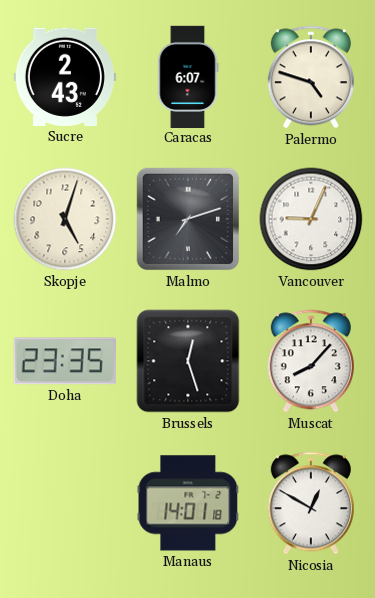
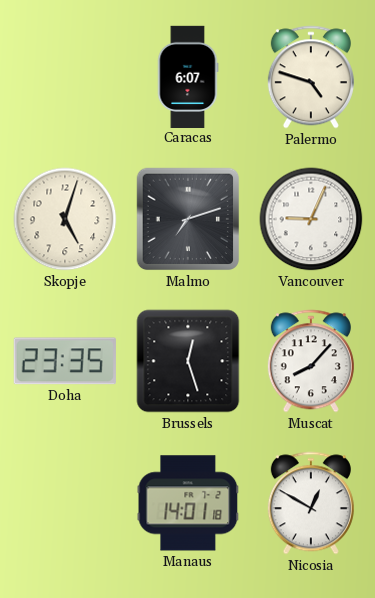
Sucre: 2:43 -> none (65, 77)
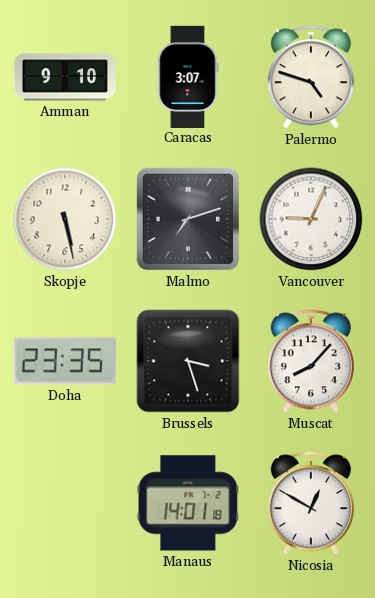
Amman: none -> 9:10 (64, 77)
Caracas: 6:07 -> 3:07 (188, 76)
Skopje: 5:03 -> 5:28 (65, 219)
Brussels: 12:27 -> 3:27 (188, 361)
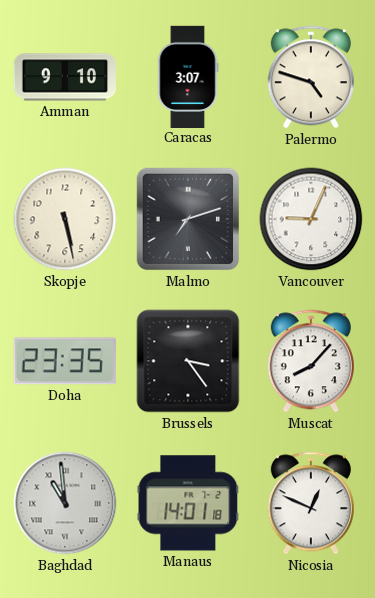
Brussels: 3:27 -> 3:24 (188, 361)
Baghdad: none -> 10:59 (65, 503)
Nicosia: 12:50 -> 12:49 (311, 503)
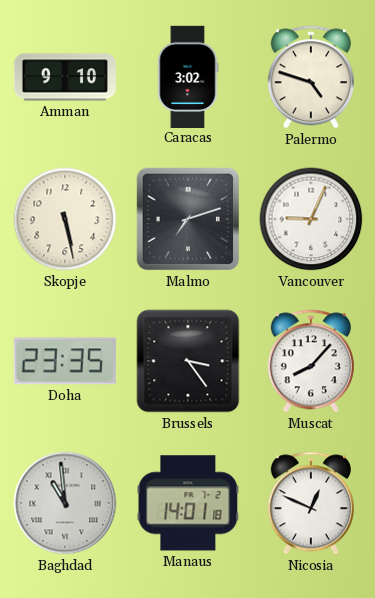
Caracas: 3:07 -> 3:02 (188, 76)
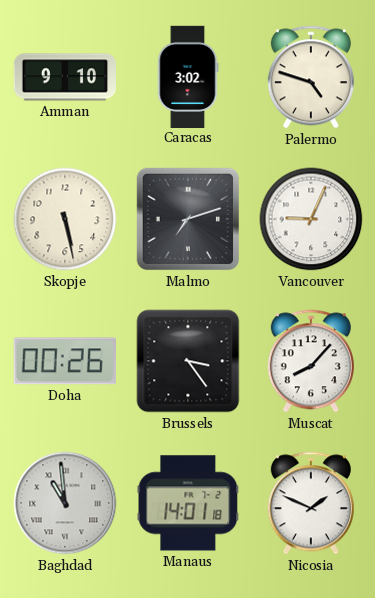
Doha: 23:35 -> 00:26 (65, 361)
Nicosia: 12:49 -> 1:49 (311, 503)
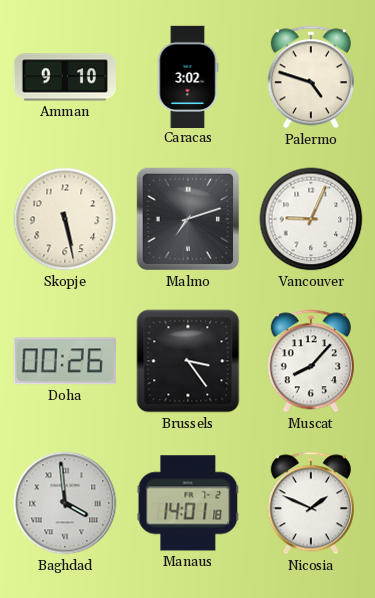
Baghdad: 10:59 -> 3:59 (65, 503)
